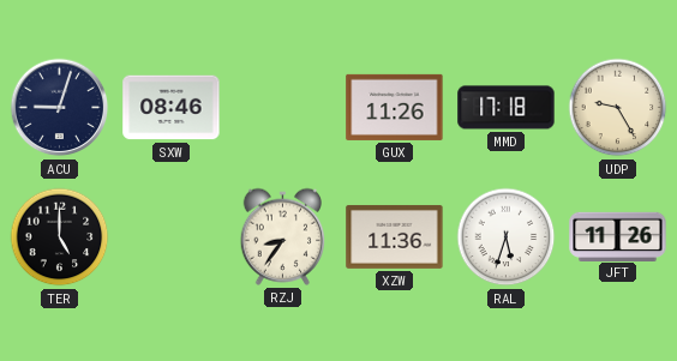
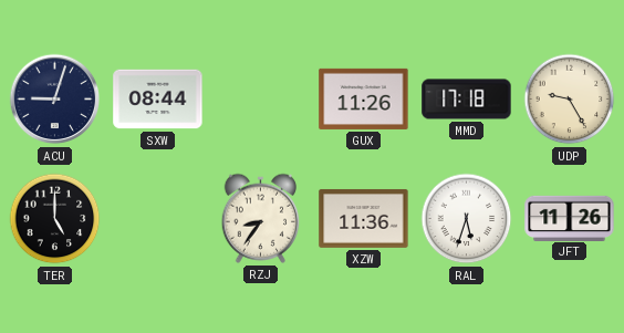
SXW: 08:46 -> 08:44 (158, 100)
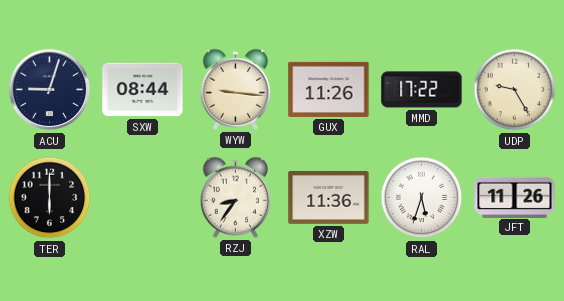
WYW: none -> 9:16 (236, 89)
MMD: 17:18 -> 17:22 (422, 90)
TER: 5:00 -> 6:00 (50, 198)
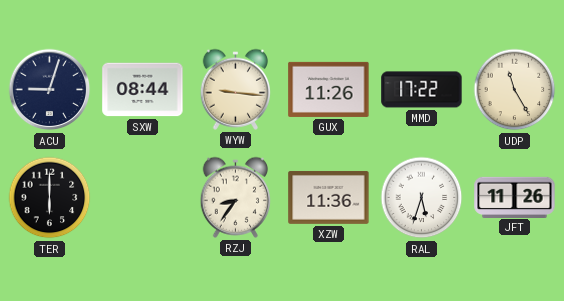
UDP: 9:25 -> 11:25 (515, 90)
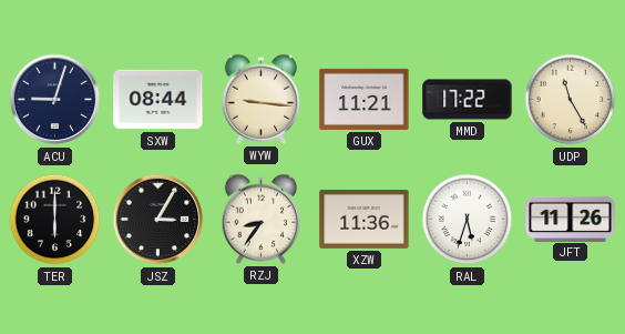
GUX: 11:26 -> 11:21 (365, 99)
JSZ: none -> 3:05 (158, 220)
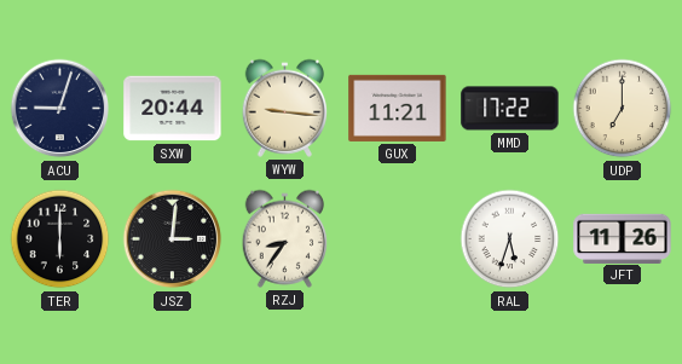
SXW: 08:44 -> 20:44 (173, 109)
UDP: 11:25 -> 7:00 (623, 109)
JSZ: 3:05 -> 3:01 (173, 239)
XZW: 11:36 -> none (365, 219)
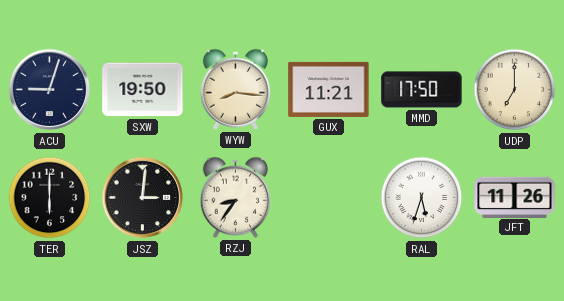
SXW: 20:44 -> 19:50 (143, 90)
WYW: 9:16 -> 8:16 (236, 89)
MMD: 17:22 -> 17:50 (422, 90)
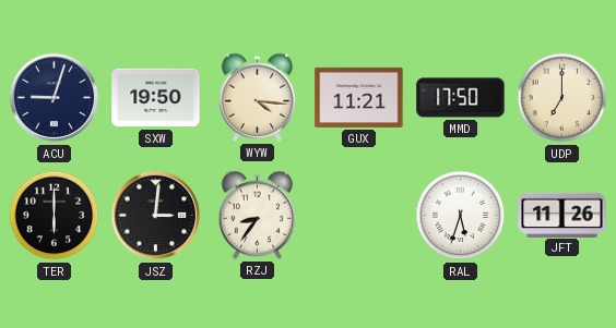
WYW: 8:16 -> 4:16 (258, 97)
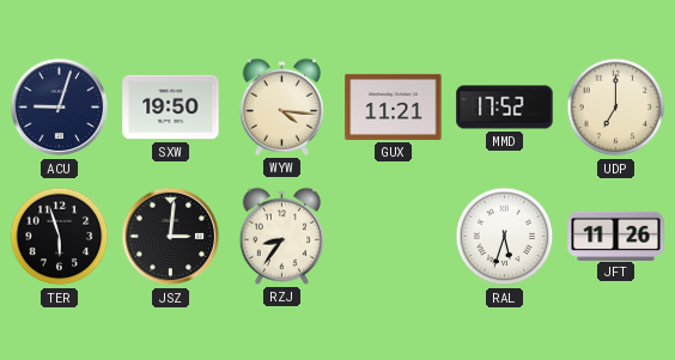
MMD: 17:50 -> 17:52 (505, 108)
TER: 6:00 -> 5:57 (60, 237)
